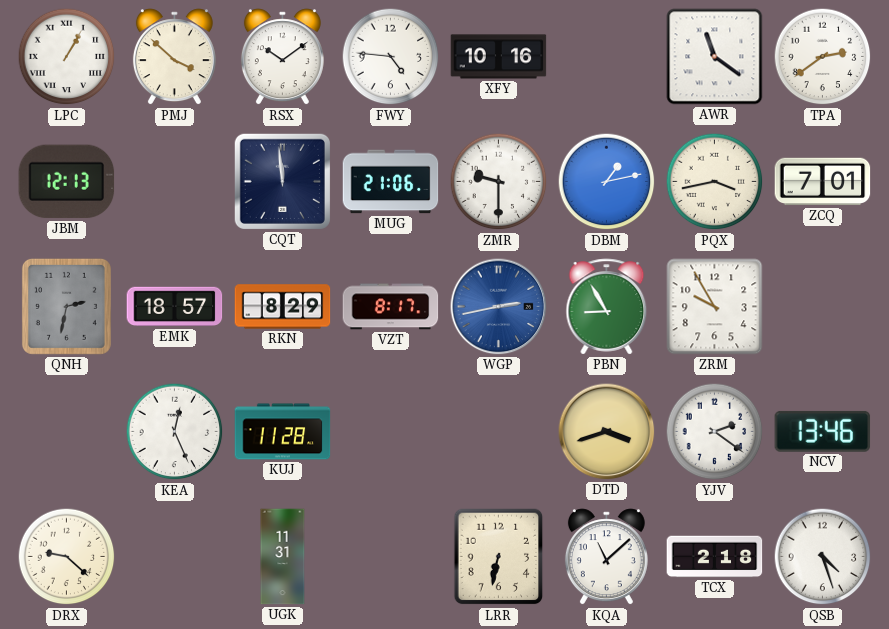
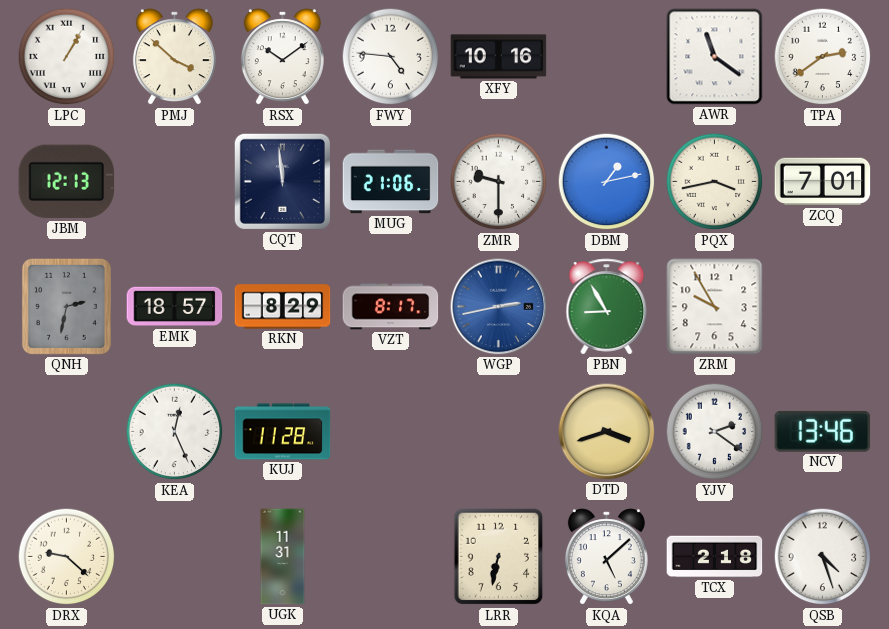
KQA: 11:08 -> 5:08 (606, 557)
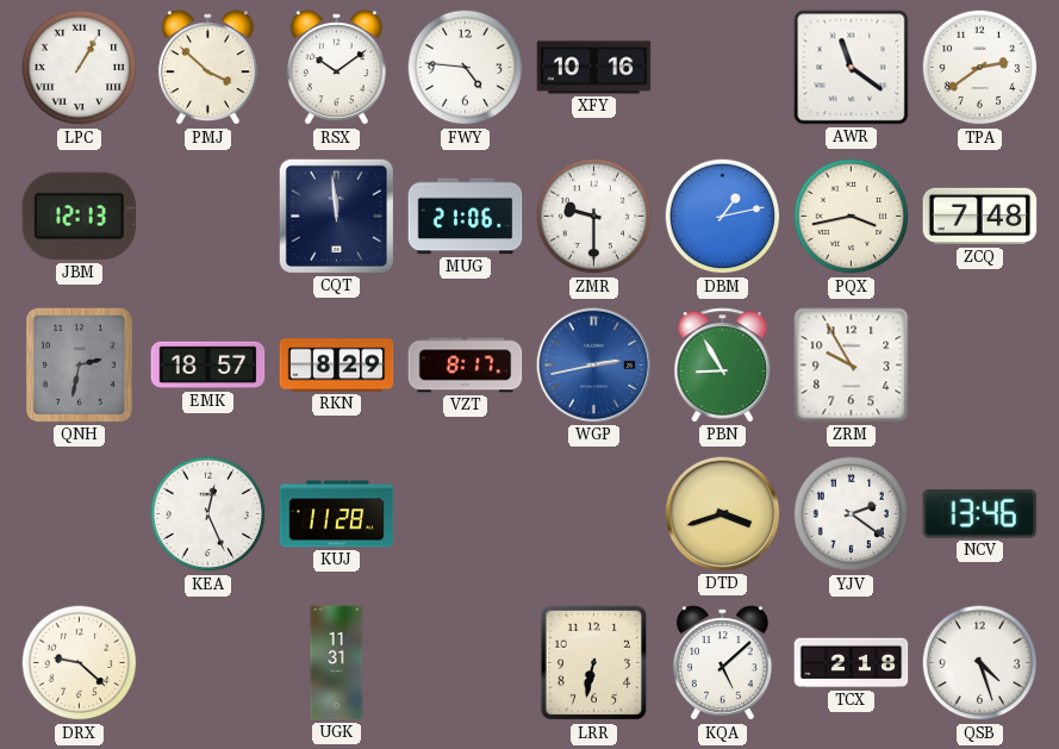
ZCQ: 7:01 -> 7:48 (980, 217)
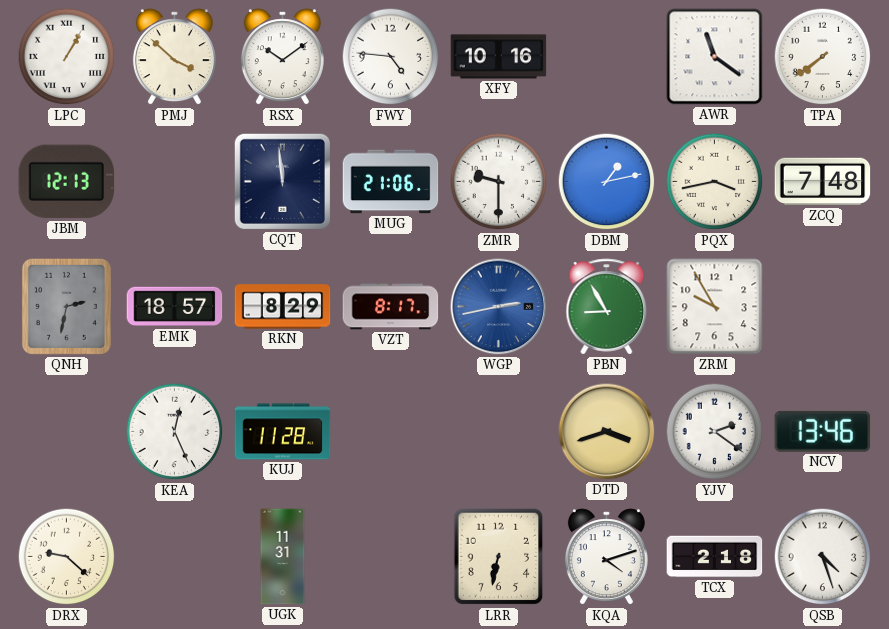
TPA: 2:39 -> 7:39 (823, 57)
KQA: 5:08 -> 4:12 (606, 557)
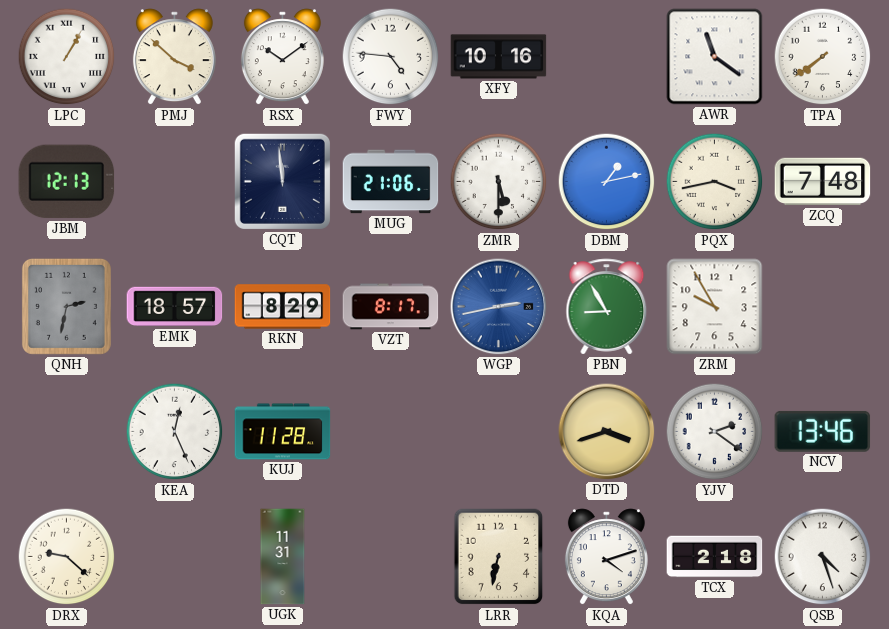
ZMR: 9:30 -> 5:30 (499, 182)
